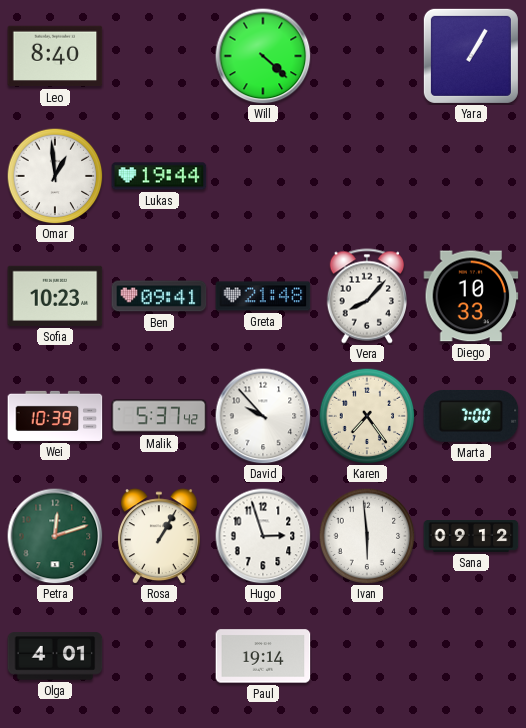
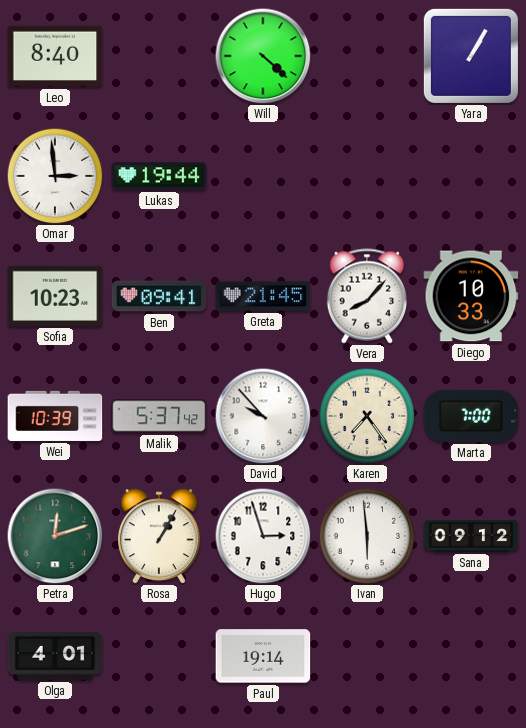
Omar: 12:59 -> 2:59 (55, 176)
Greta: 21:48 -> 21:45 (263, 296)
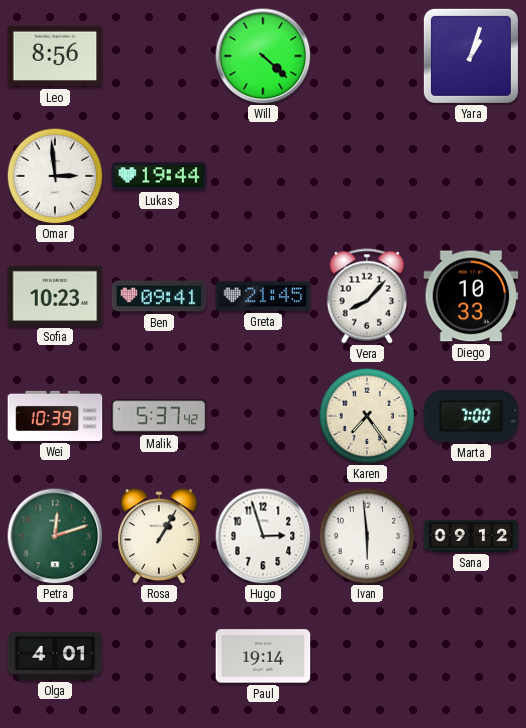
Leo: 8:40 -> 8:56 (55, 56)
Yara: 1:05 -> 1:03 (471, 56)
David: 9:53 -> none (263, 416)
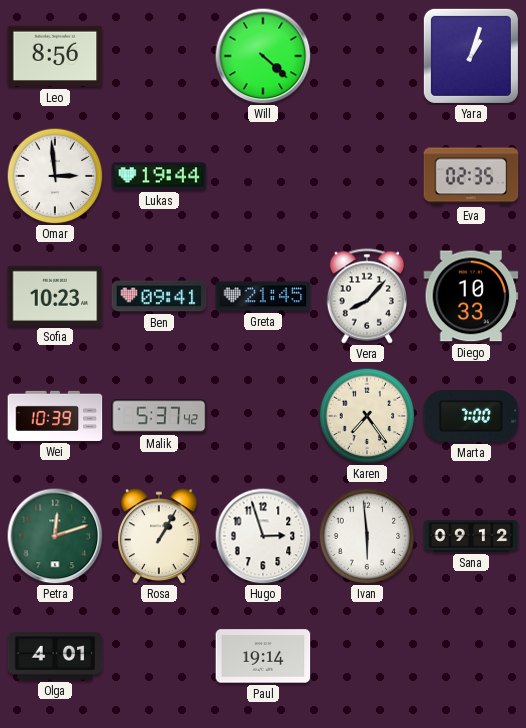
Eva: none -> 02:35 (471, 176)
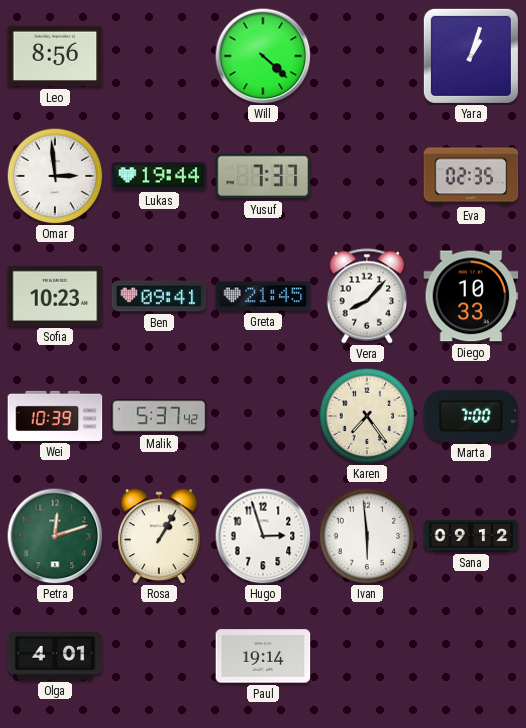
Yusuf: none -> 7:37 (263, 176)
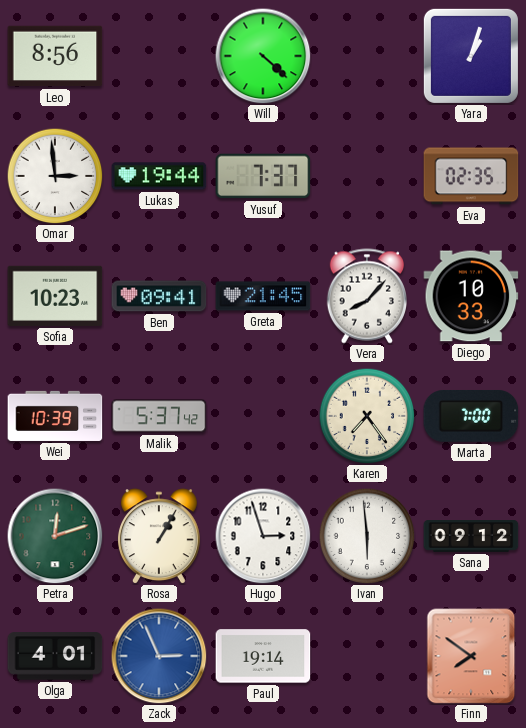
Zack: none -> 2:56 (159, 656)
Finn: none -> 7:51 (471, 656)
